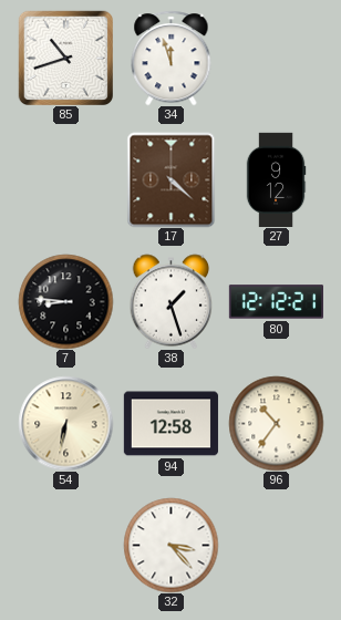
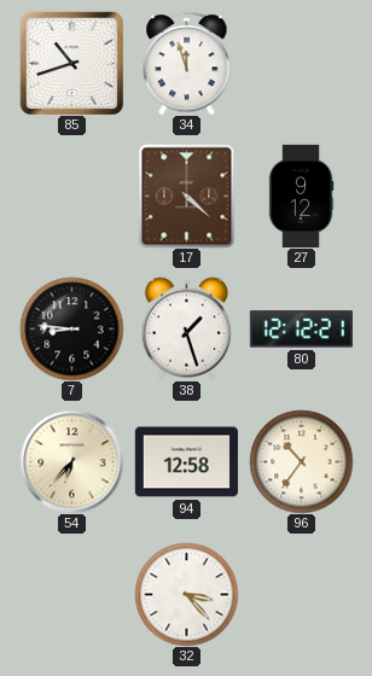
54: 6:32 -> 6:37 (71, 461)
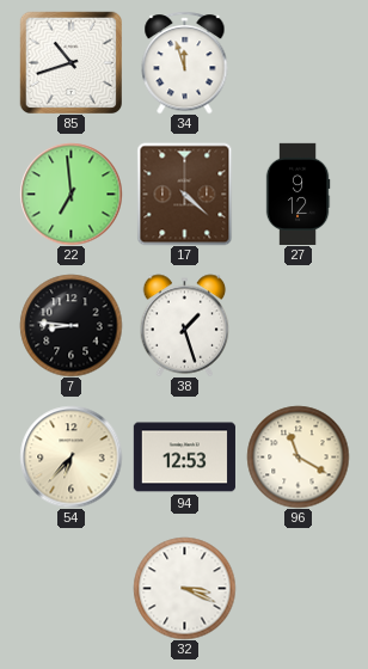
22: none -> 6:59 (70, 194)
80: 12:12 -> none (301, 330)
94: 12:58 -> 12:53 (184, 458)
96: 10:36 -> 11:20 (298, 456)
32: 3:23 -> 3:19 (184, 588)
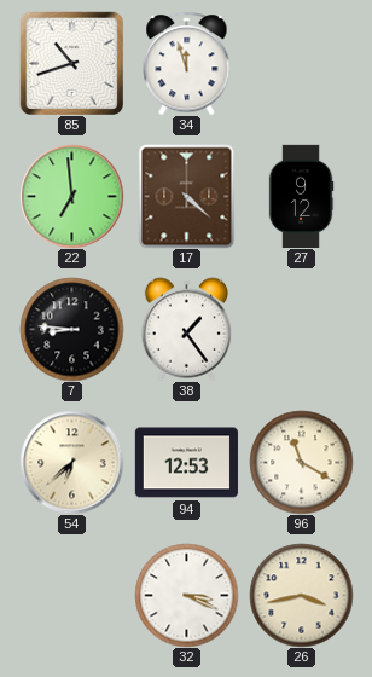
38: 1:27 -> 1:24 (187, 329)
54: 6:37 -> 6:38 (71, 462)
26: none -> 3:43 (301, 595)
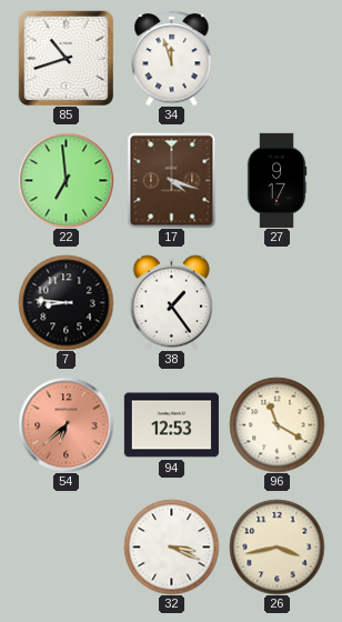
17: 4:22 -> 4:18 (172, 180)
27: 9:12 -> 9:17 (276, 180)
54 dial: cream -> salmon (66, 424)
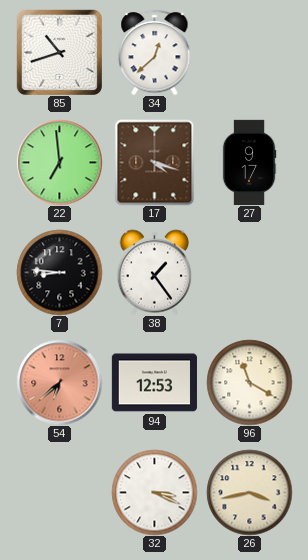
34: 11:57 -> 12:38 (155, 52)
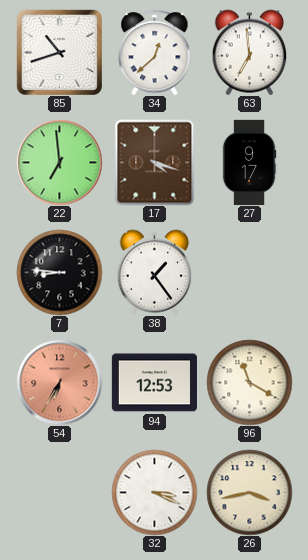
63: none -> 6:59 (250, 52)
54: 6:38 -> 6:35 (59, 382)
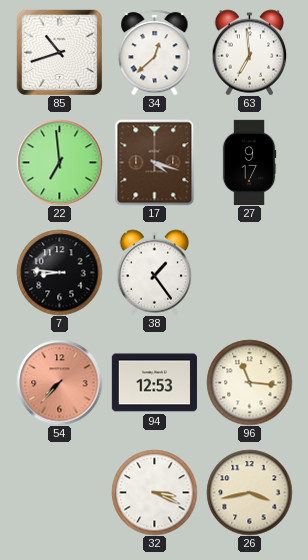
54: 6:35 -> 7:37 (59, 382)
96: 11:20 -> 11:16 (249, 382)
